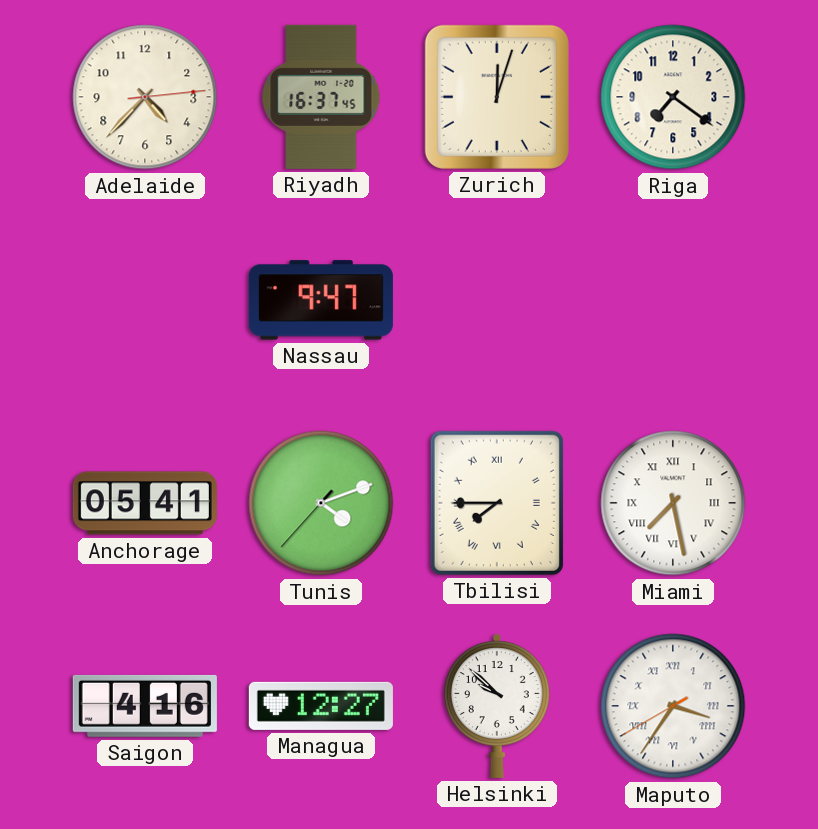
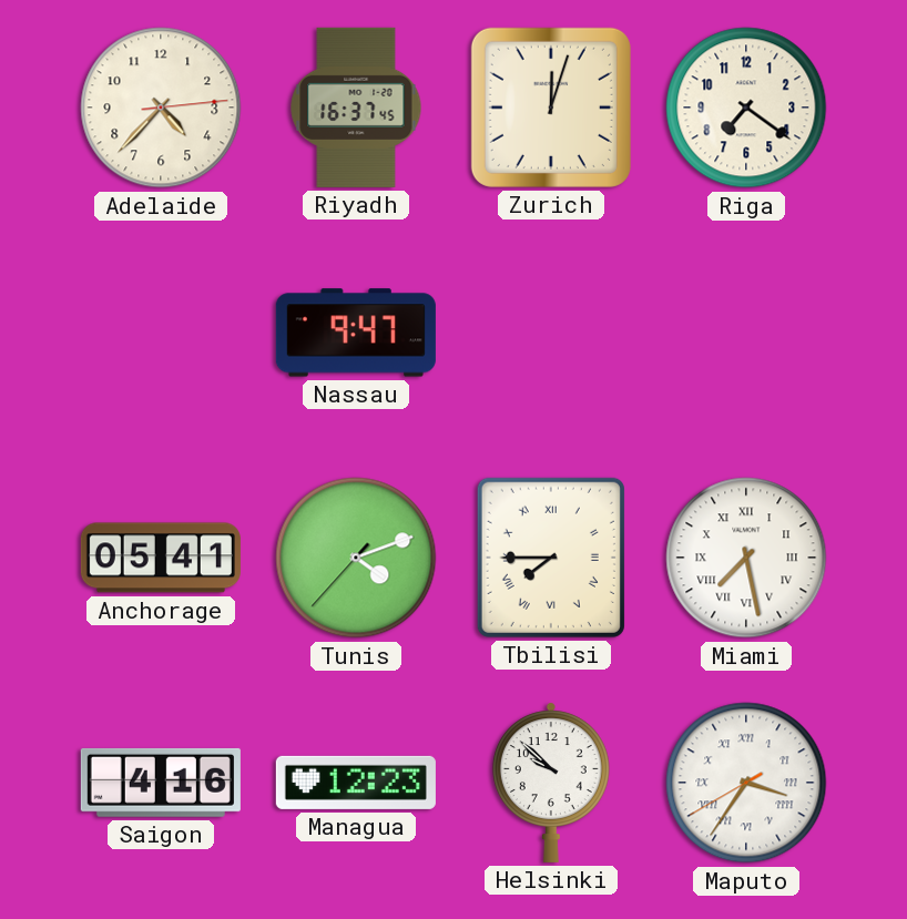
Managua: 12:27 -> 12:23 (356, 783)
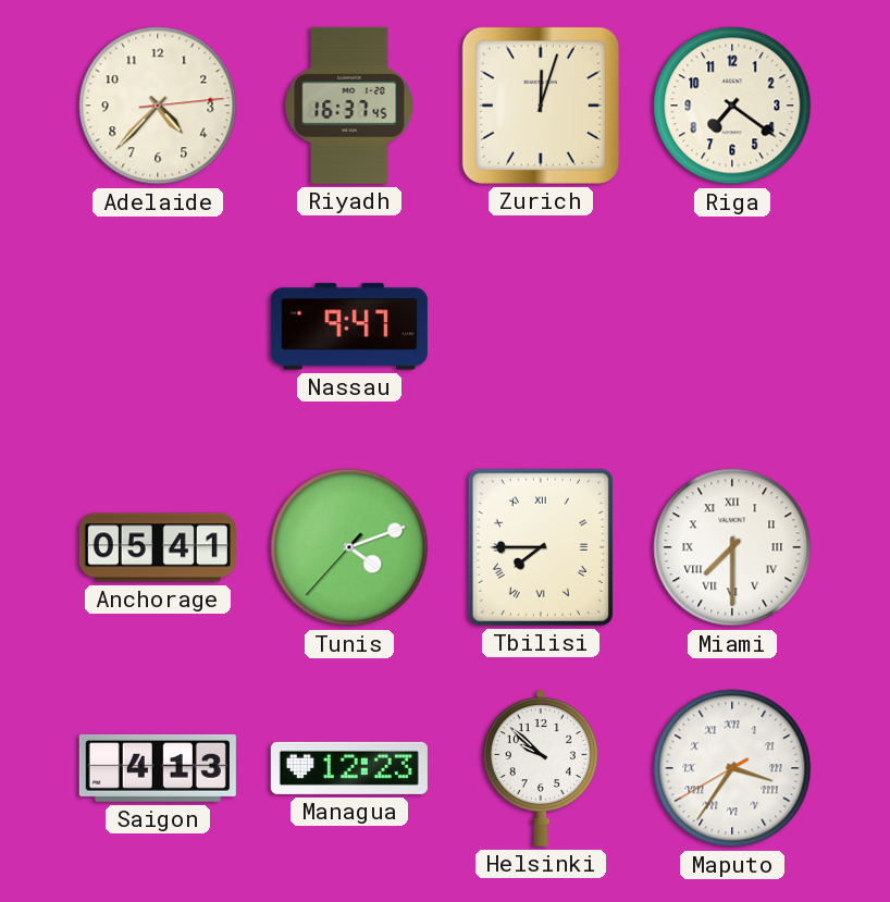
Miami: 7:28 -> 7:30 (732, 547)
Saigon: 4:16 -> 4:13 (158, 768)
